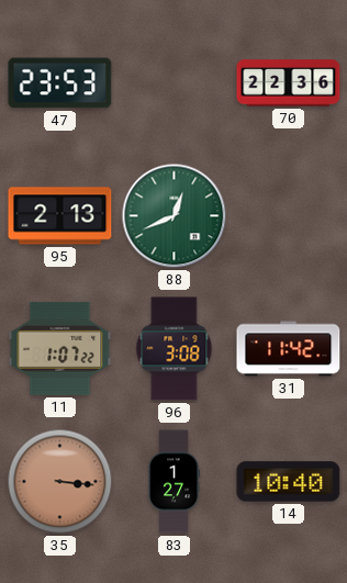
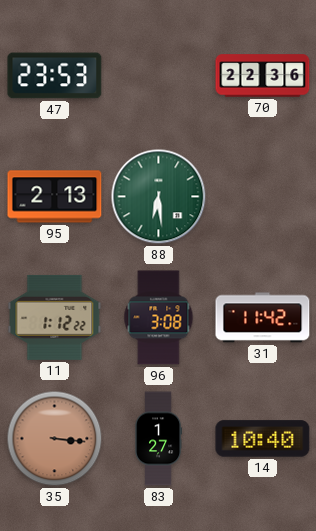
88: 12:41 -> 6:29 (159, 197)
11: 1:07 -> 1:12 (55, 317)
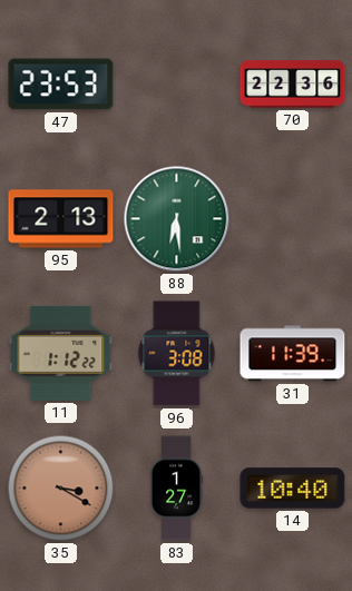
31: 11:42 -> 11:39 (293, 354)
35: 3:16 -> 3:20 (61, 489)
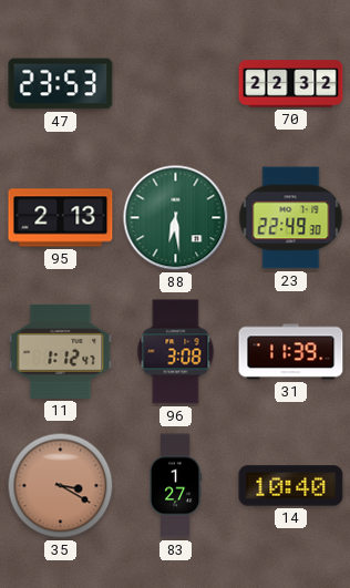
70: 22:36 -> 22:32 (291, 84)
23: none -> 22:49 (291, 218)
11: 1:12:22 -> 1:12:47 (61, 351)
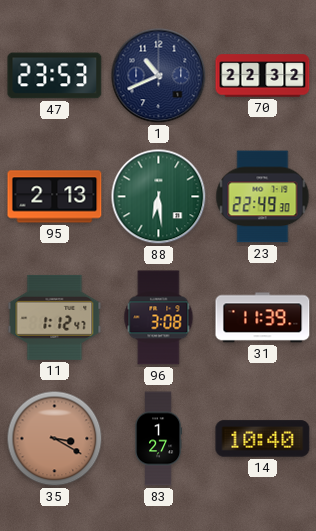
1: none -> 10:41 (159, 76)
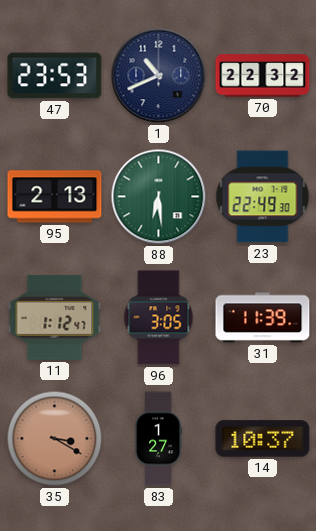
96: 3:08 -> 3:05 (159, 318)
14: 10:40 -> 10:37 (263, 439)
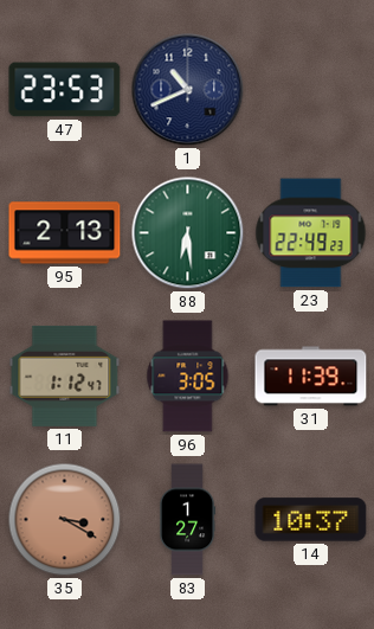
70: 22:32 -> none (263, 76)
23: 22:49:30 -> 22:49:23 (311, 233)
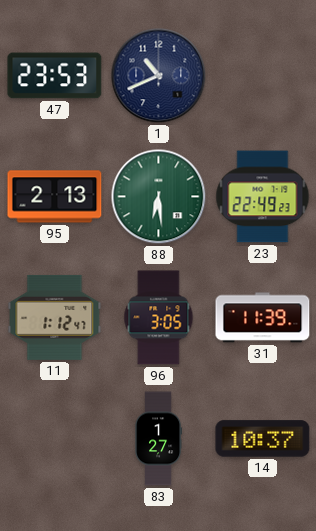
35: 3:20 -> none (65, 520)
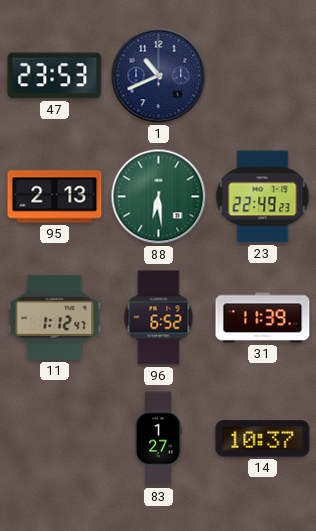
96: 3:05 -> 6:52 (159, 318)
